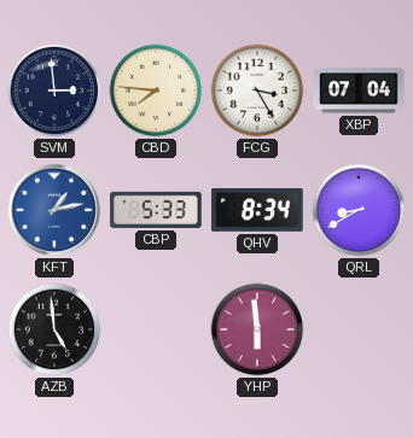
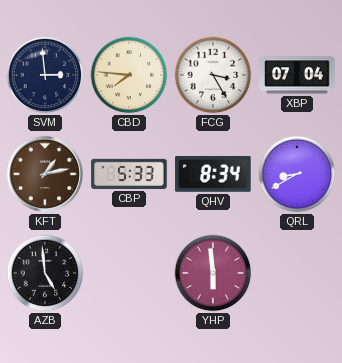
KFT dial: blue -> brown (45, 174)
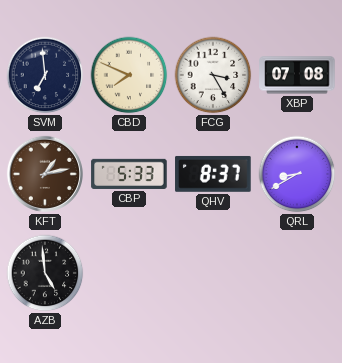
SVM: 2:59 -> 6:59 (45, 75)
CBD: 7:46 -> 7:49 (129, 75)
XBP: 07:04 -> 07:08 (297, 75)
QHV: 8:34 -> 8:37 (213, 174)
YHP: 5:59 -> none (213, 273)
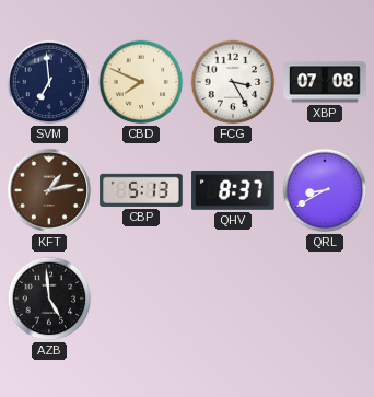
CBP: 5:33 -> 5:13 (141, 190)
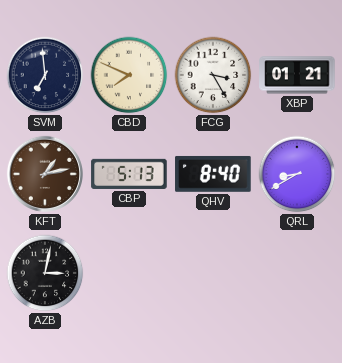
XBP: 07:08 -> 01:21 (297, 75)
QHV: 8:37 -> 8:40 (213, 174)
AZB: 4:59 -> 3:02 (45, 273)
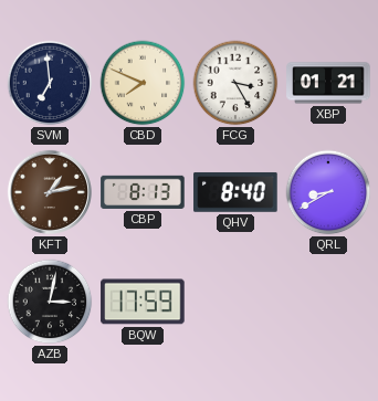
CBP: 5:13 -> 8:13 (143, 192)
BQW: none -> 17:59 (143, 302)
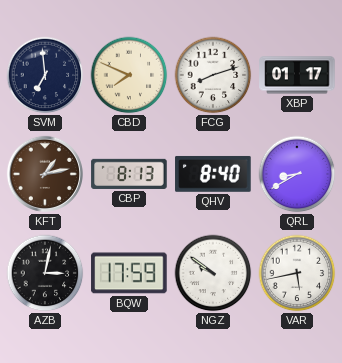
FCG: 3:25 -> 8:12 (213, 75)
XBP: 01:21 -> 01:17 (297, 75)
NGZ: none -> 9:51 (213, 273)
VAR: none -> 5:43 (297, 273)
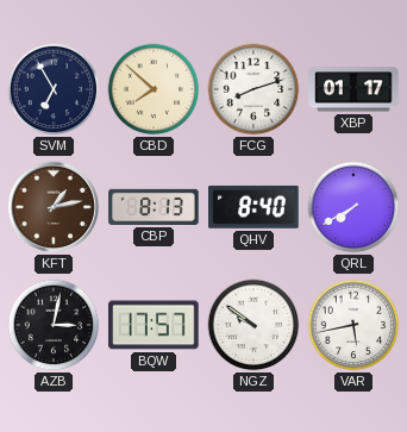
SVM: 6:59 -> 6:55 (54, 89)
CBD: 7:49 -> 7:52 (154, 89)
QRL: 8:40 -> 7:40 (353, 207)
BQW: 17:59 -> 17:57 (154, 325)
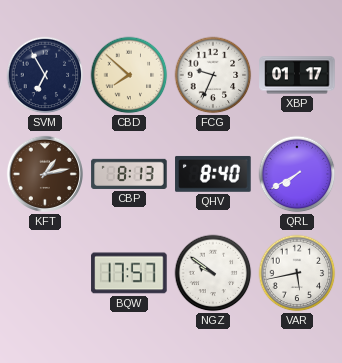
FCG: 8:12 -> 9:34 (213, 75)
AZB: 3:02 -> none (54, 325)
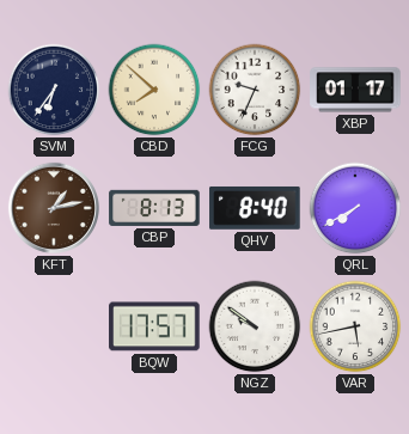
SVM: 6:55 -> 6:36 (54, 90)
